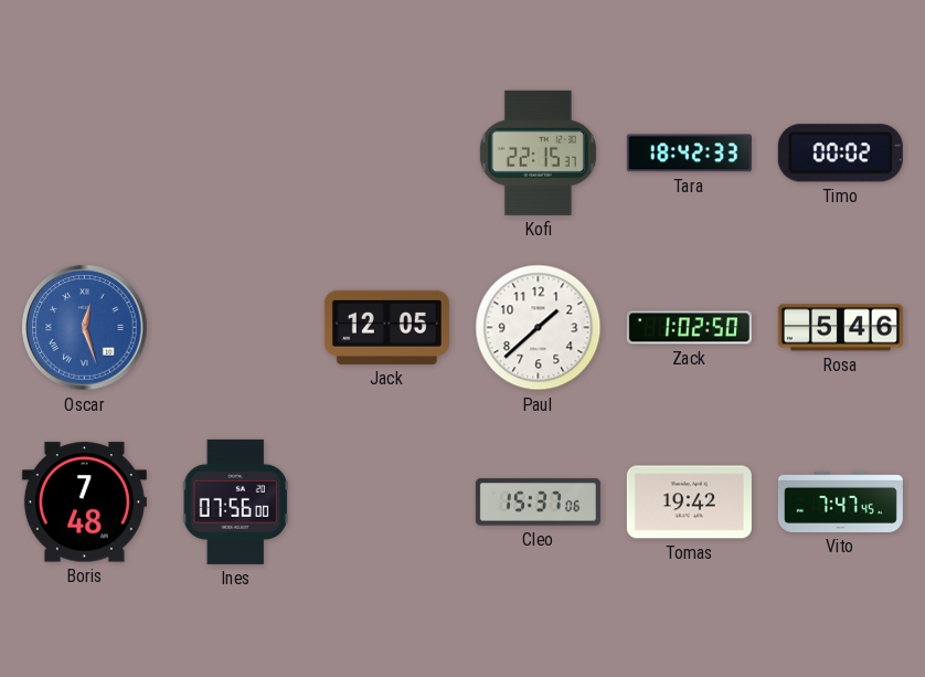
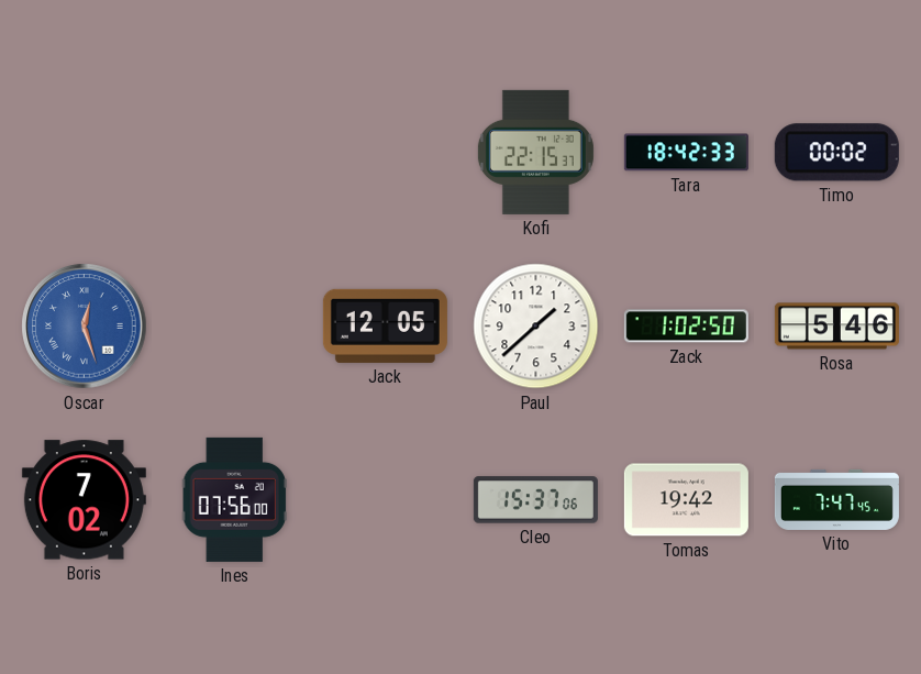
Boris: 7:48 -> 7:02 (84, 500)
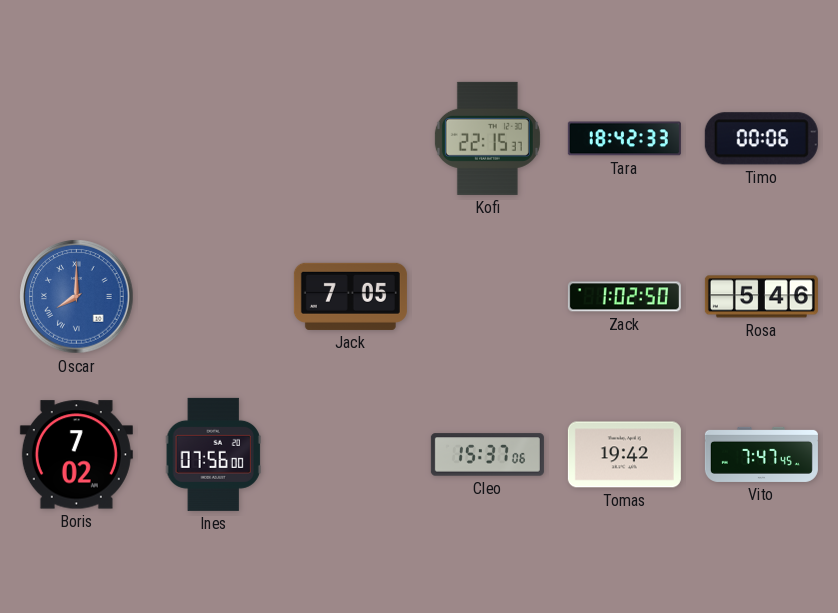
Timo: 00:02 -> 00:06 (761, 139)
Oscar: 12:27 -> 8:00 (77, 297)
Jack: 12:05 -> 7:05 (350, 296)
Paul: 1:38 -> none (536, 327)
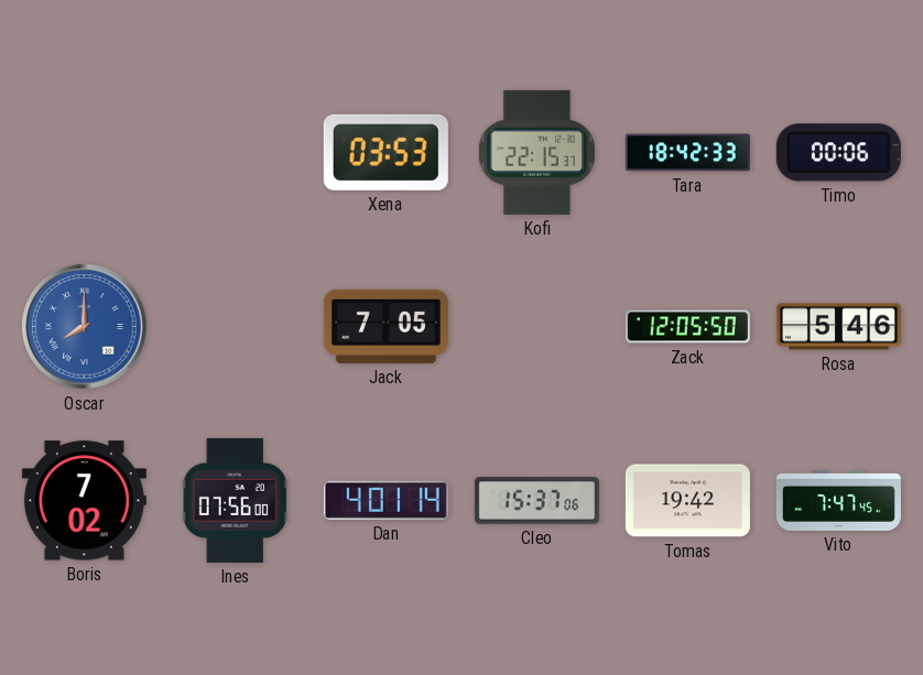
Xena: none -> 03:53 (386, 152)
Zack: 1:02 -> 12:05 (687, 327)
Dan: none -> 4:01 (386, 500)
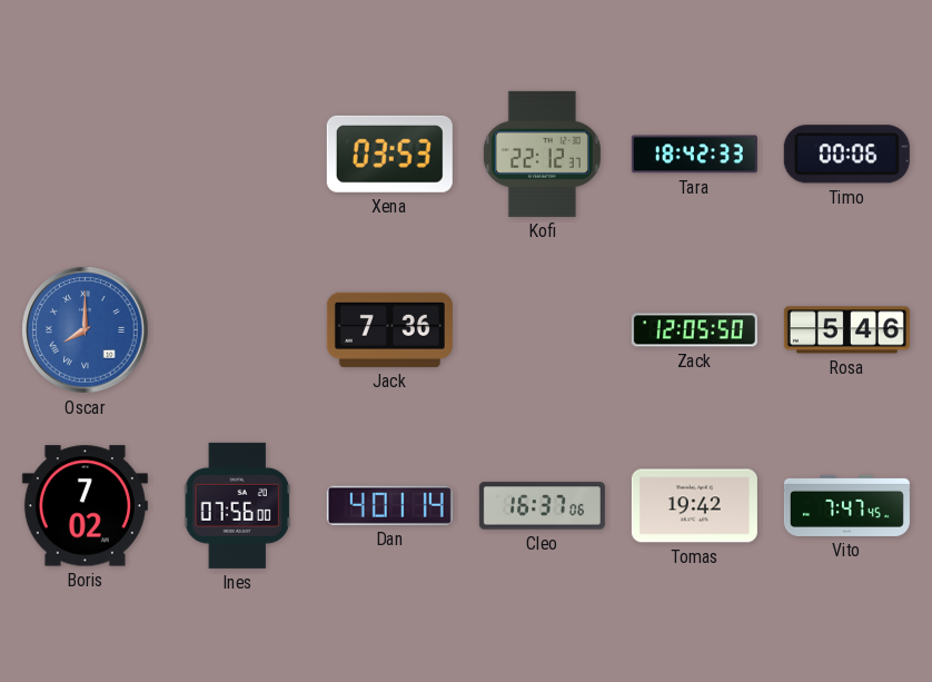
Kofi: 22:15 -> 22:12 (542, 154)
Jack: 7:05 -> 7:36 (389, 329)
Cleo: 15:37 -> 16:37 (542, 506)
